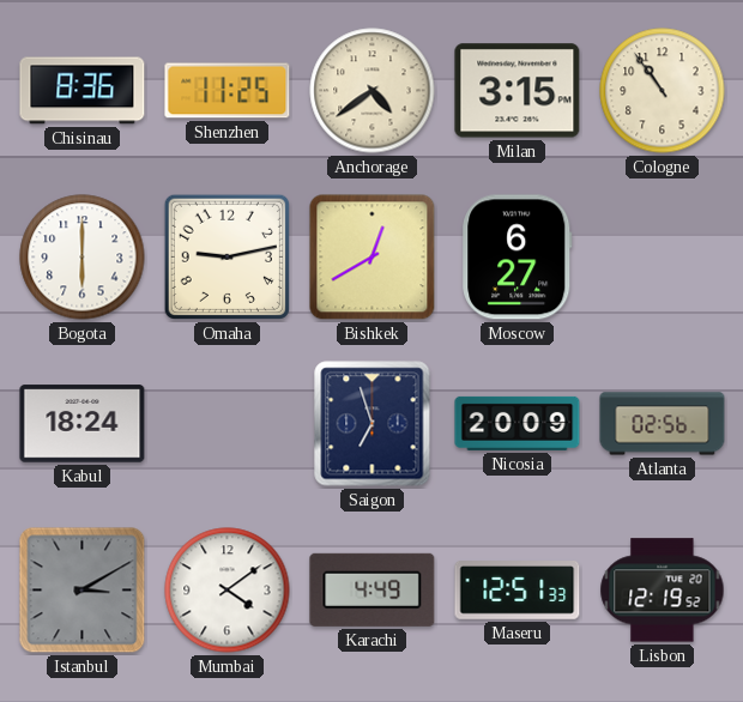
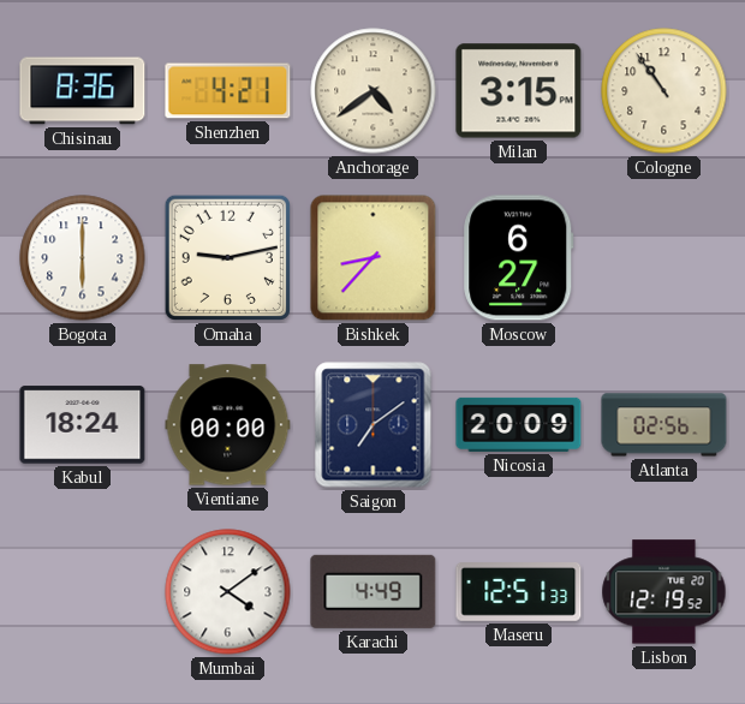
Shenzhen: 11:25 -> 4:21 (228, 91)
Bishkek: 12:40 -> 8:37 (374, 258)
Vientiane: none -> 00:00 (228, 425)
Saigon: 6:57 -> 7:09 (374, 425)
Istanbul: 3:10 -> none (83, 591)
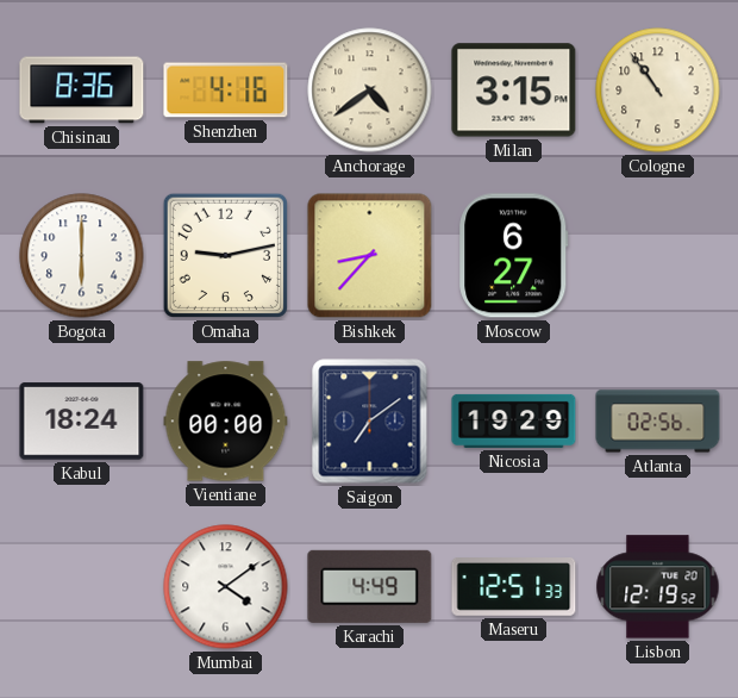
Shenzhen: 4:21 -> 4:16 (226, 91)
Nicosia: 20:09 -> 19:29 (514, 420)
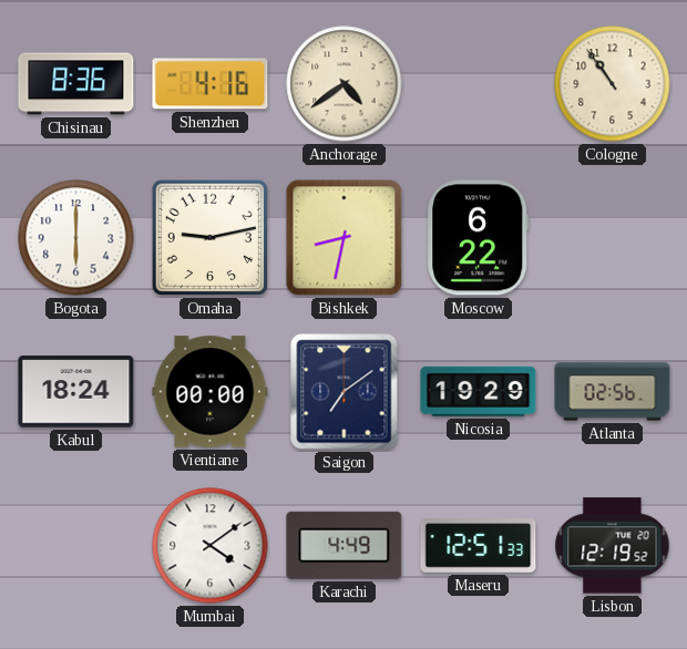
Milan: 3:15 -> none (514, 91)
Bishkek: 8:37 -> 8:32 (345, 238)
Moscow: 6:27 -> 6:22 (479, 238)
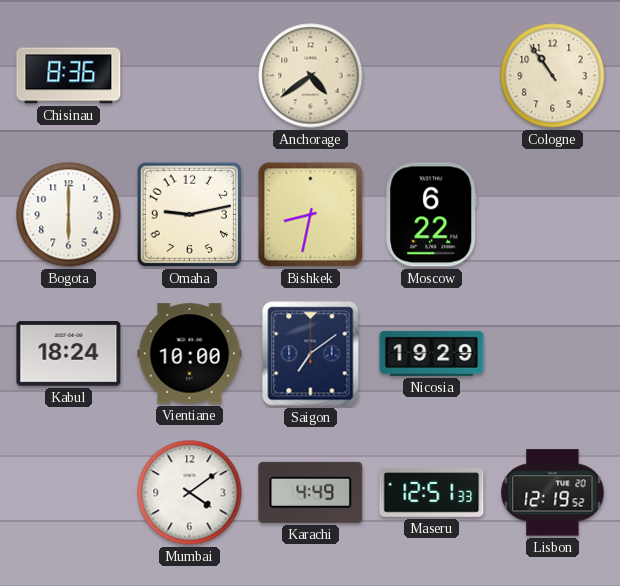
Shenzhen: 4:16 -> none (211, 84)
Vientiane: 00:00 -> 10:00 (190, 354)
Atlanta: 02:56 -> none (613, 392)
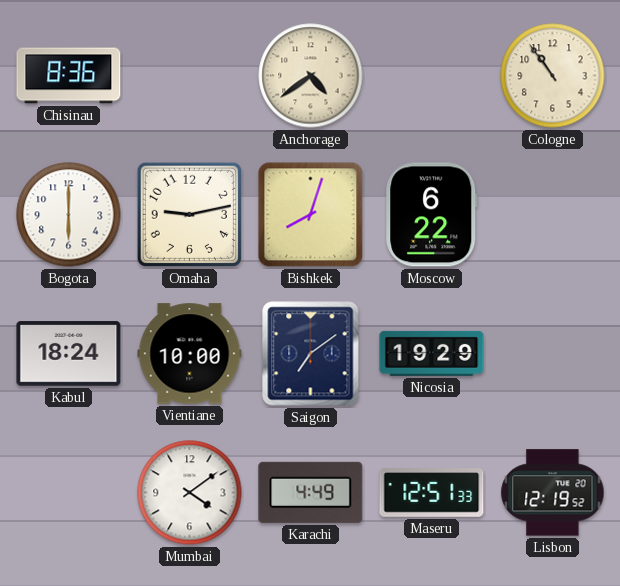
Bishkek: 8:32 -> 8:03 (311, 215)
